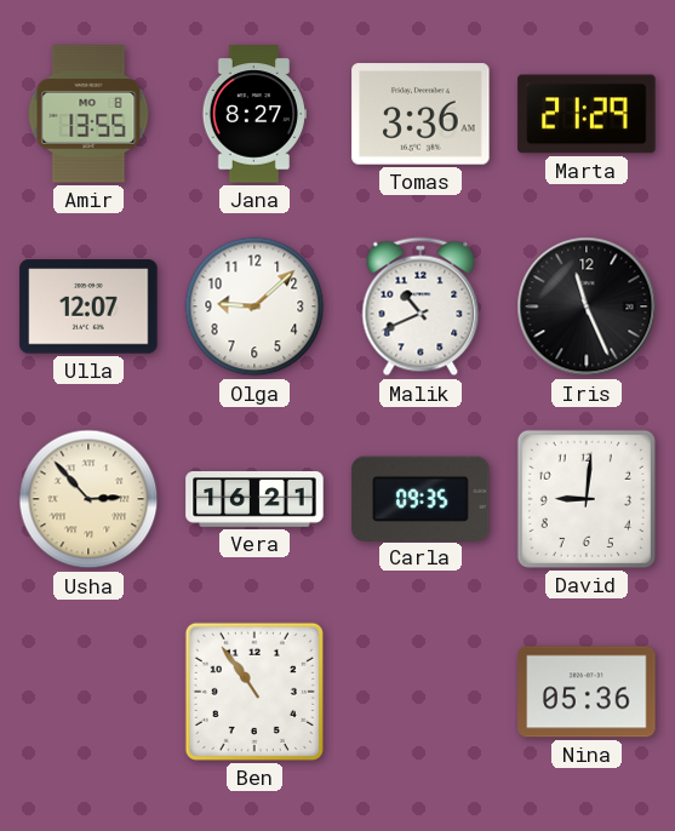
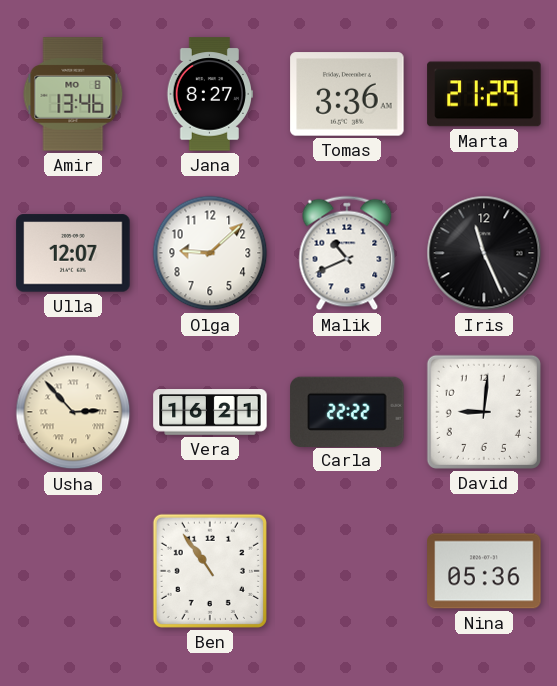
Amir: 13:55 -> 13:46 (73, 94)
Carla: 09:35 -> 22:22 (347, 411)
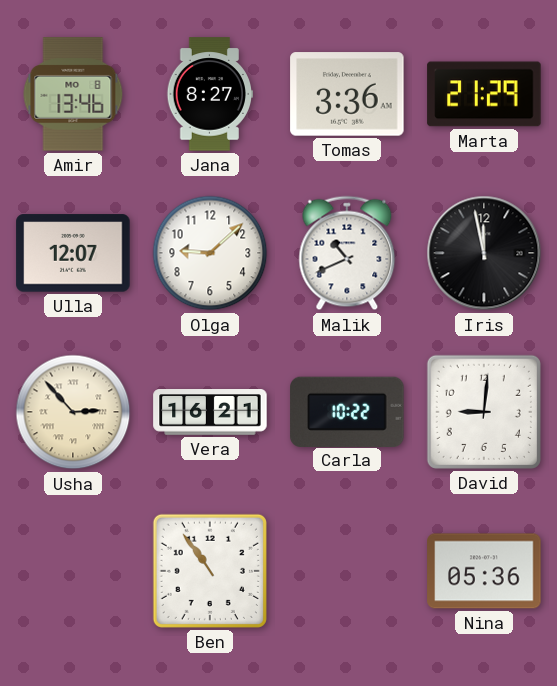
Iris: 11:26 -> 11:58 (484, 253)
Carla: 22:22 -> 10:22 (347, 411)
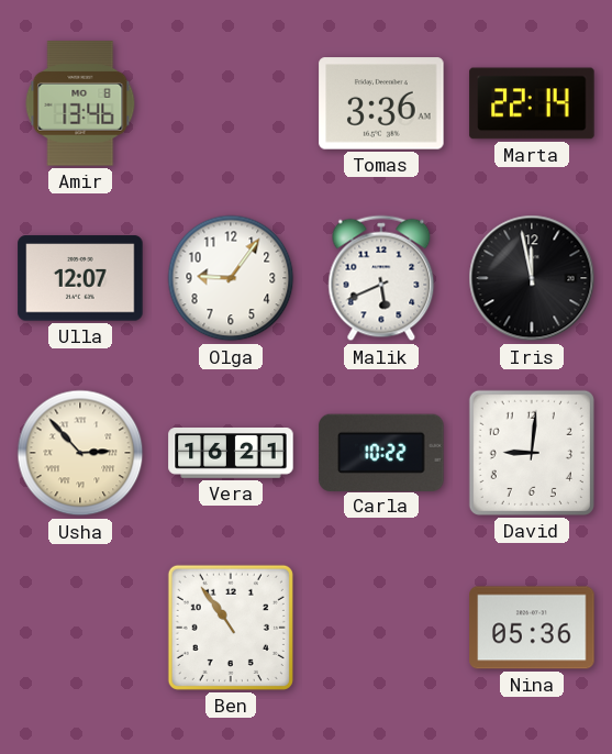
Jana: 8:27 -> none (209, 94)
Marta: 21:29 -> 22:14 (532, 103)
Olga: 9:08 -> 9:06 (231, 278)
Malik: 10:41 -> 5:41 (381, 278)
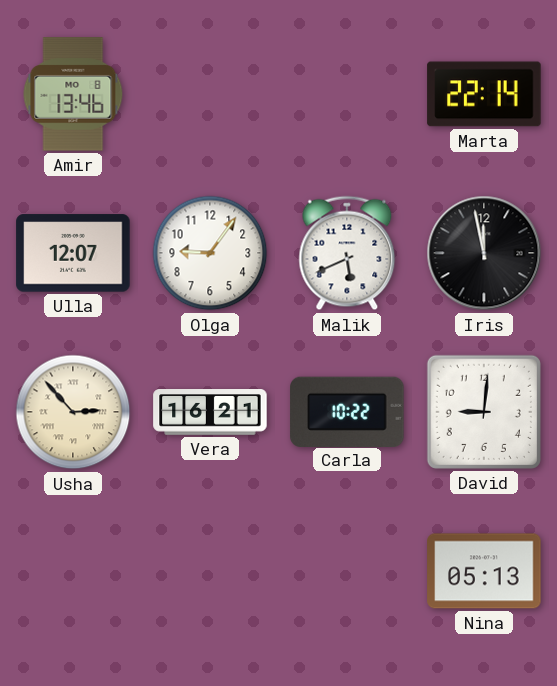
Tomas: 3:36 -> none (381, 103)
Ben: 10:54 -> none (231, 628)
Nina: 05:36 -> 05:13 (484, 571)
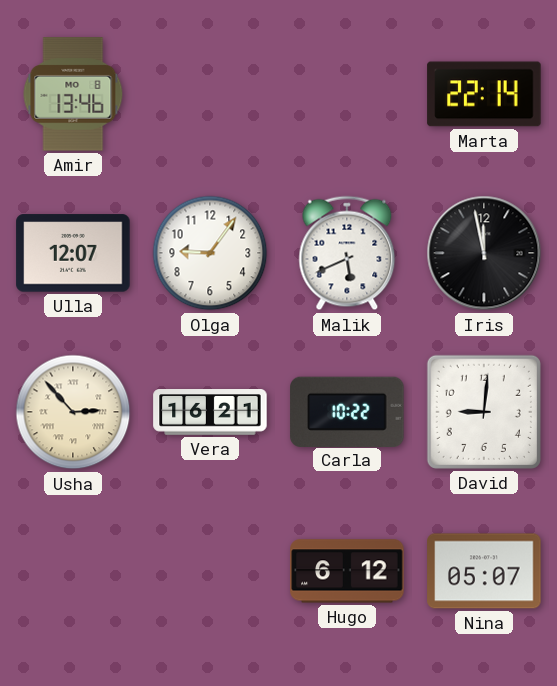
Hugo: none -> 6:12 (347, 571)
Nina: 05:13 -> 05:07 (484, 571)
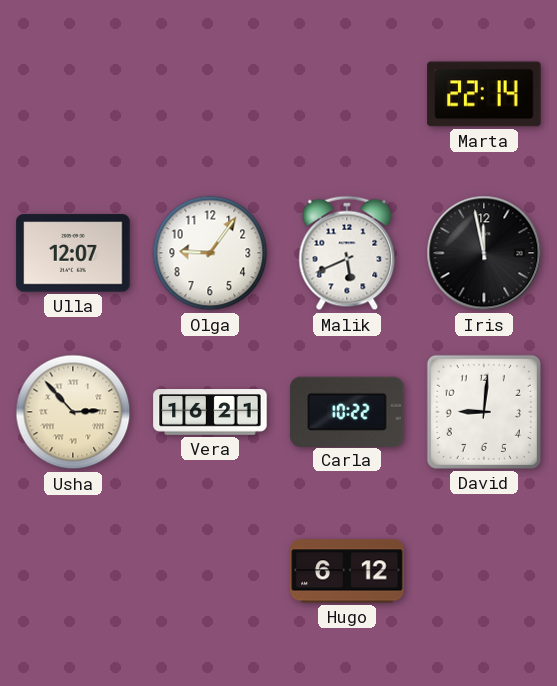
Amir: 13:46 -> none (73, 94)
Nina: 05:07 -> none (484, 571)
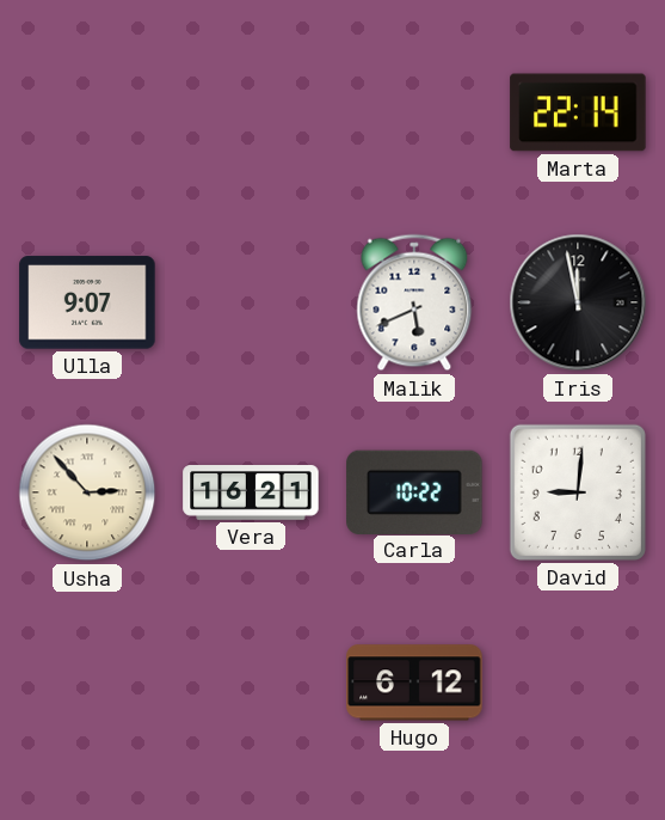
Ulla: 12:07 -> 9:07 (87, 302)
Olga: 9:06 -> none (210, 253)
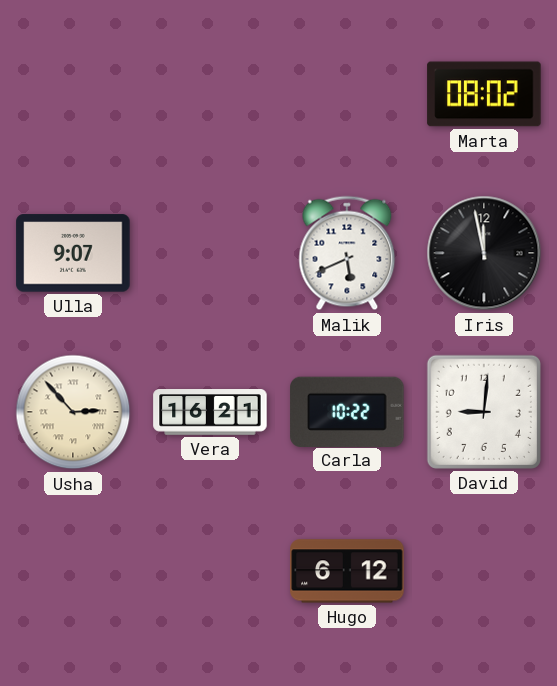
Marta: 22:14 -> 08:02 (484, 94)
